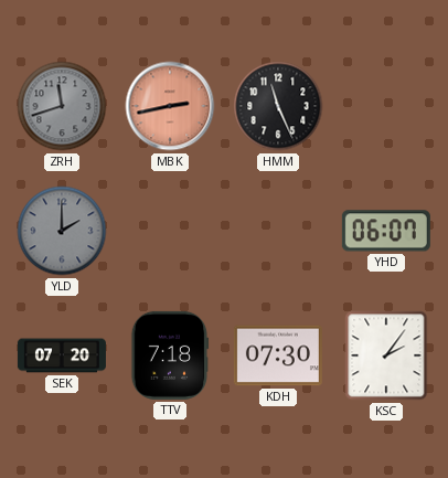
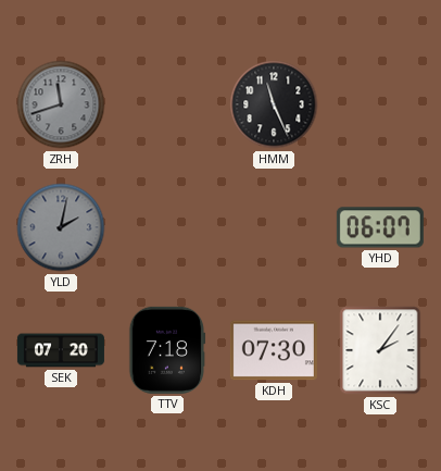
MBK: 2:43 -> none (170, 106)
YLD: 2:00 -> 2:02 (61, 227)
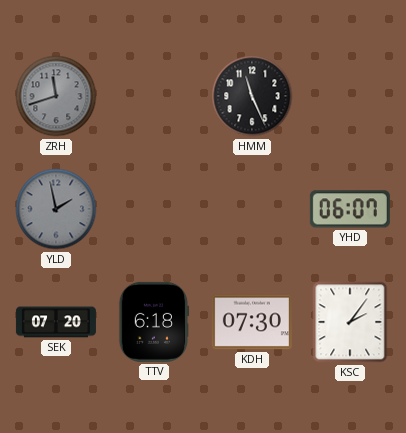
YLD: 2:02 -> 1:58 (56, 209)
TTV: 7:18 -> 6:18 (154, 322)
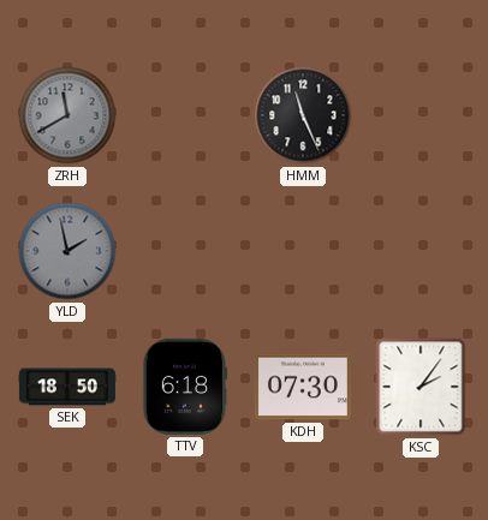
ZRH: 11:42 -> 11:40 (67, 115)
YHD: 06:07 -> none (350, 209)
SEK: 07:20 -> 18:50 (67, 387)
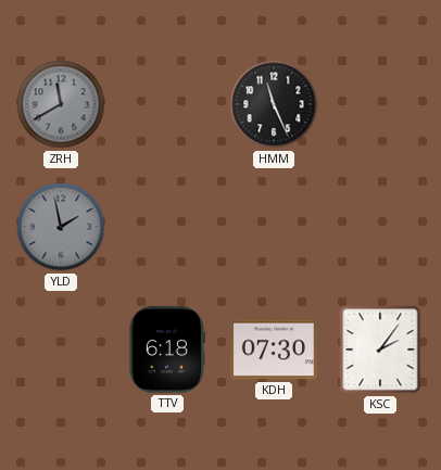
SEK: 18:50 -> none (67, 387)
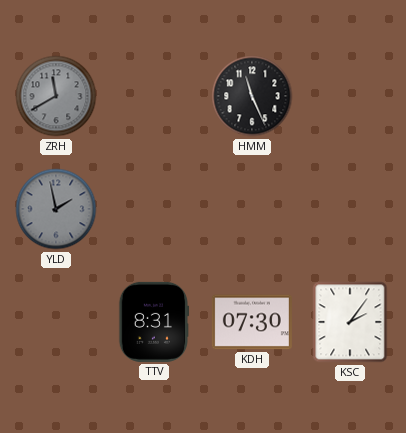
TTV: 6:18 -> 8:31 (154, 322)
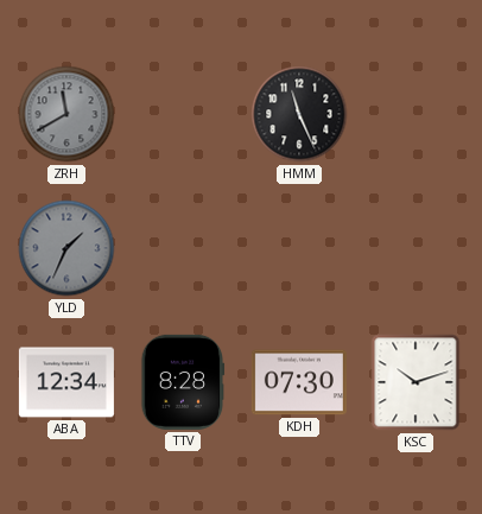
YLD: 1:58 -> 1:34 (66, 248)
ABA: none -> 12:34 (66, 382)
TTV: 8:31 -> 8:28 (183, 382)
KSC: 2:06 -> 10:12 (416, 382)
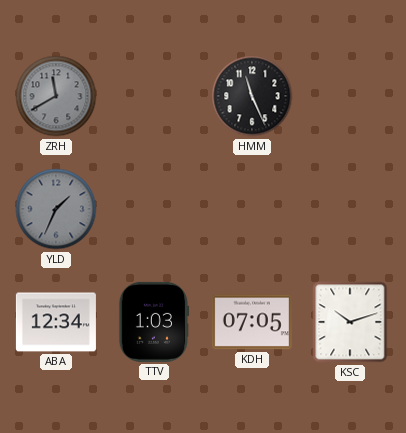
TTV: 8:28 -> 1:03 (154, 322)
KDH: 07:30 -> 07:05 (252, 322)
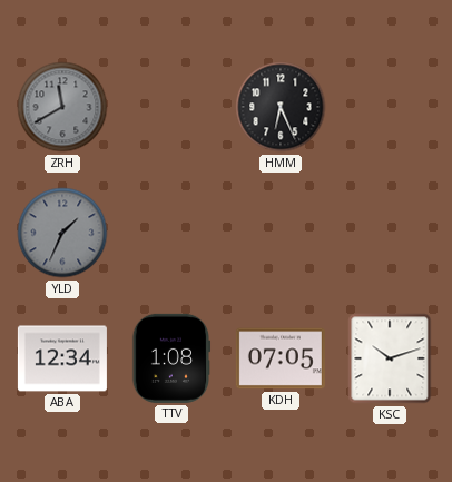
HMM: 11:26 -> 6:26 (281, 107)
TTV: 1:03 -> 1:08 (171, 358)
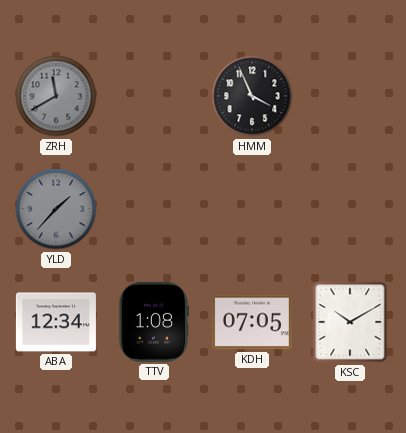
HMM: 6:26 -> 3:56 (252, 96)
YLD: 1:34 -> 1:37 (56, 209)
KSC: 10:12 -> 10:10 (350, 322)
